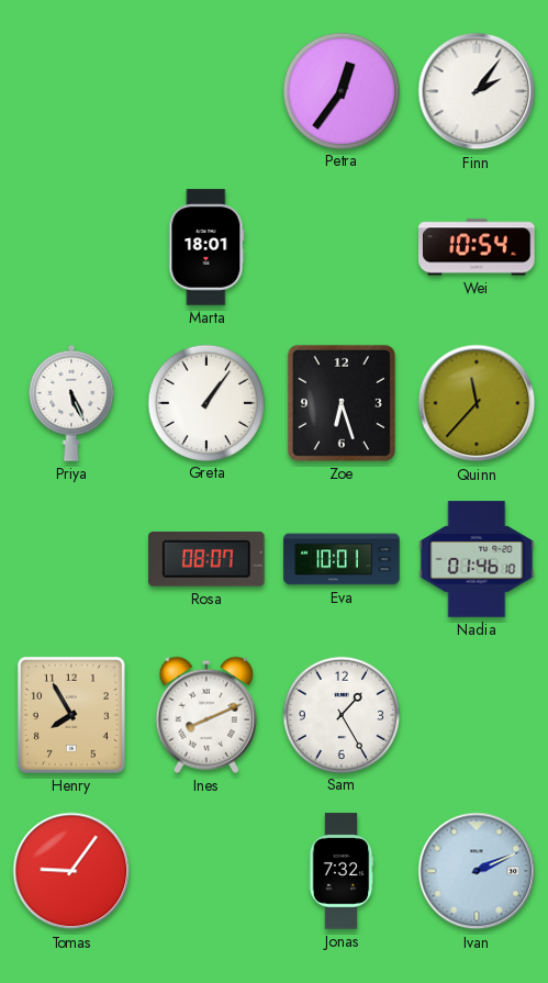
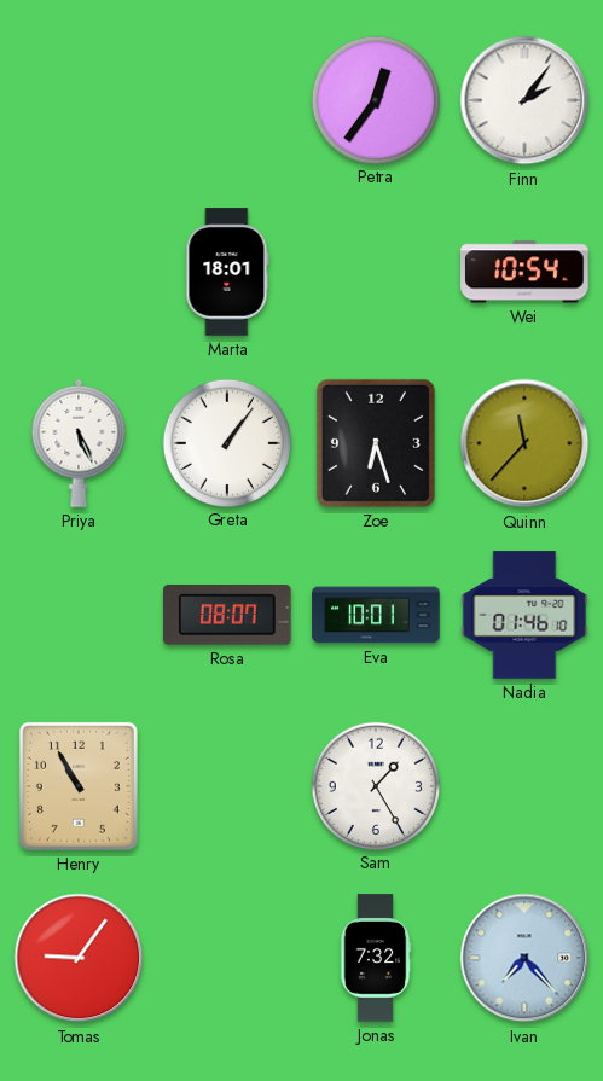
Henry: 7:55 -> 10:55 (79, 786)
Ines: 8:11 -> none (206, 715)
Ivan: 2:11 -> 7:23 (524, 958)
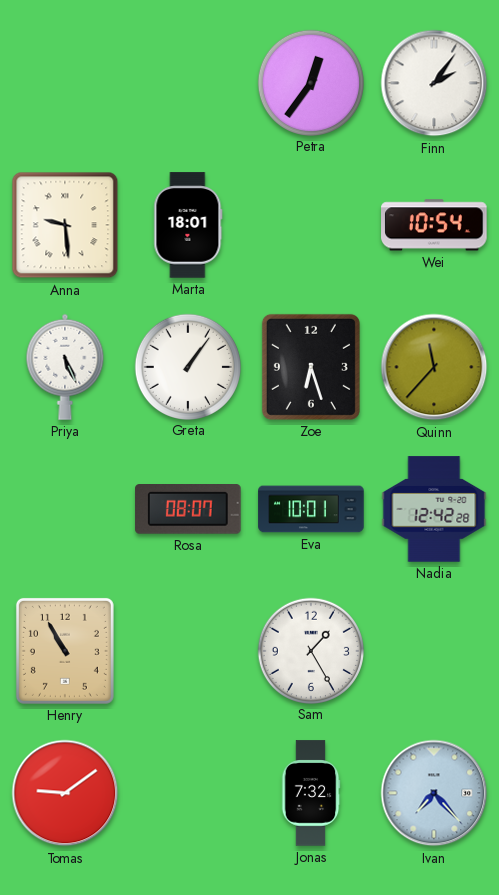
Anna: none -> 9:29 (65, 225)
Nadia: 01:46 -> 12:42 (434, 509)
Tomas: 9:06 -> 9:09 (65, 793)
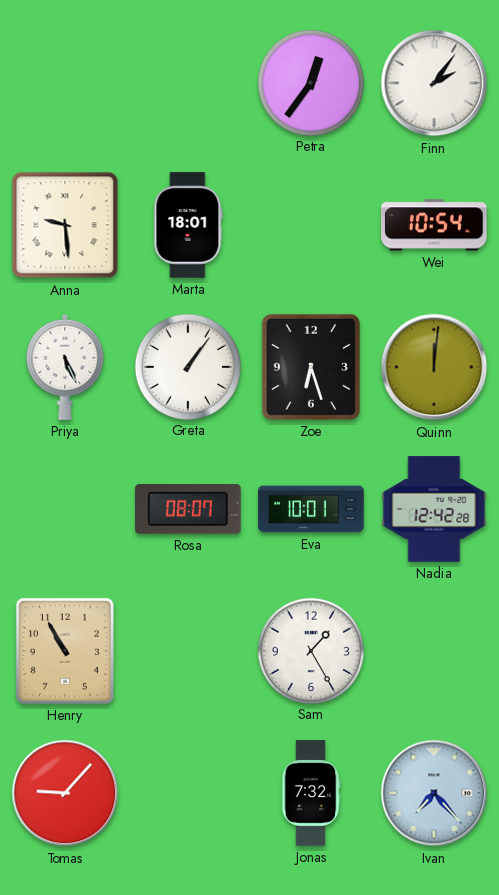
Quinn: 11:37 -> 12:01 (434, 367)
Tomas: 9:09 -> 9:07 (65, 793)
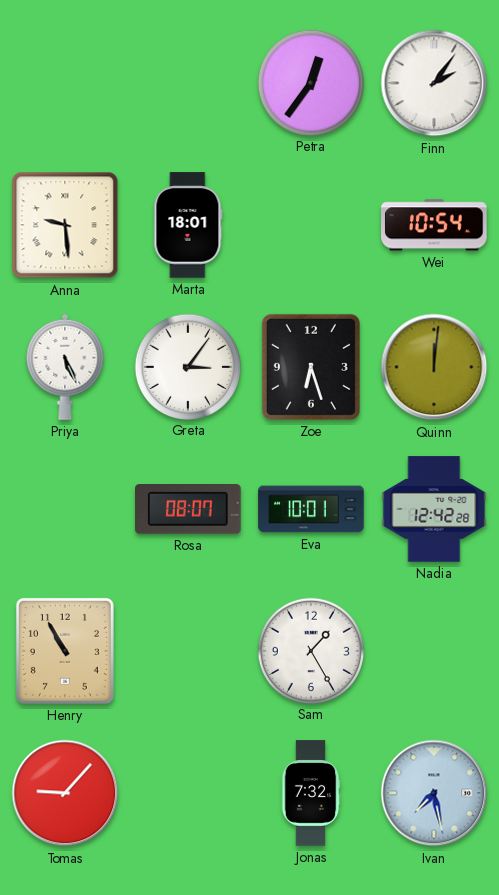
Greta: 1:06 -> 3:06 (187, 366)
Ivan: 7:23 -> 7:28 (434, 793)
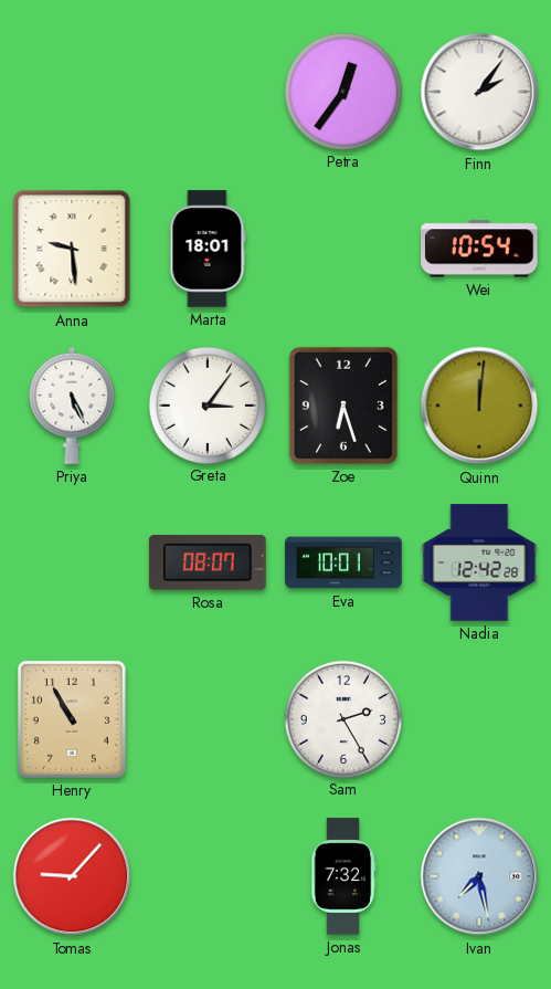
Sam: 1:25 -> 2:25 (342, 718)
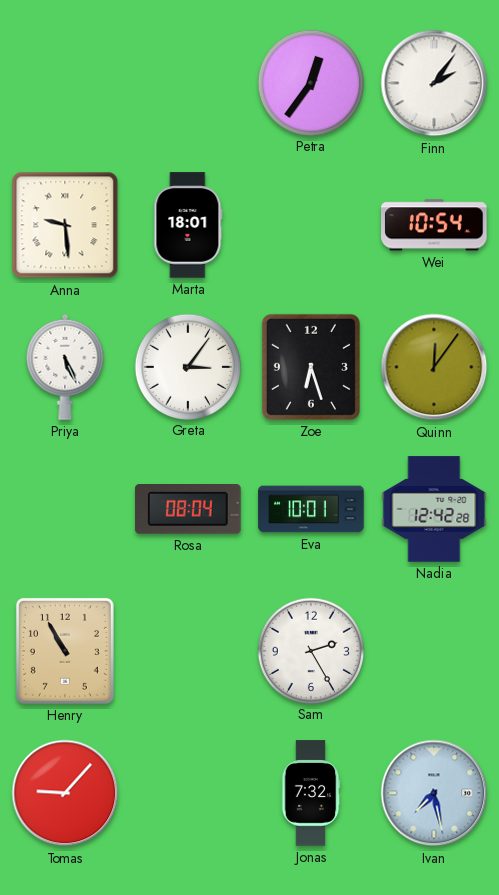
Quinn: 12:01 -> 12:06 (434, 367)
Rosa: 08:07 -> 08:04 (188, 510)
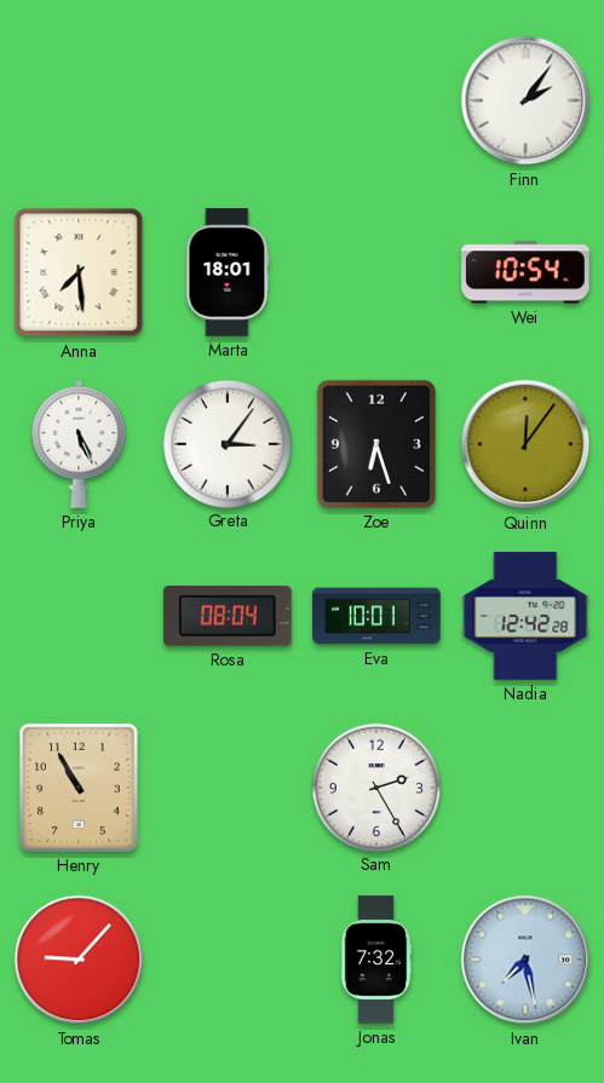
Petra: 12:36 -> none (310, 82)
Anna: 9:29 -> 7:29 (79, 272)
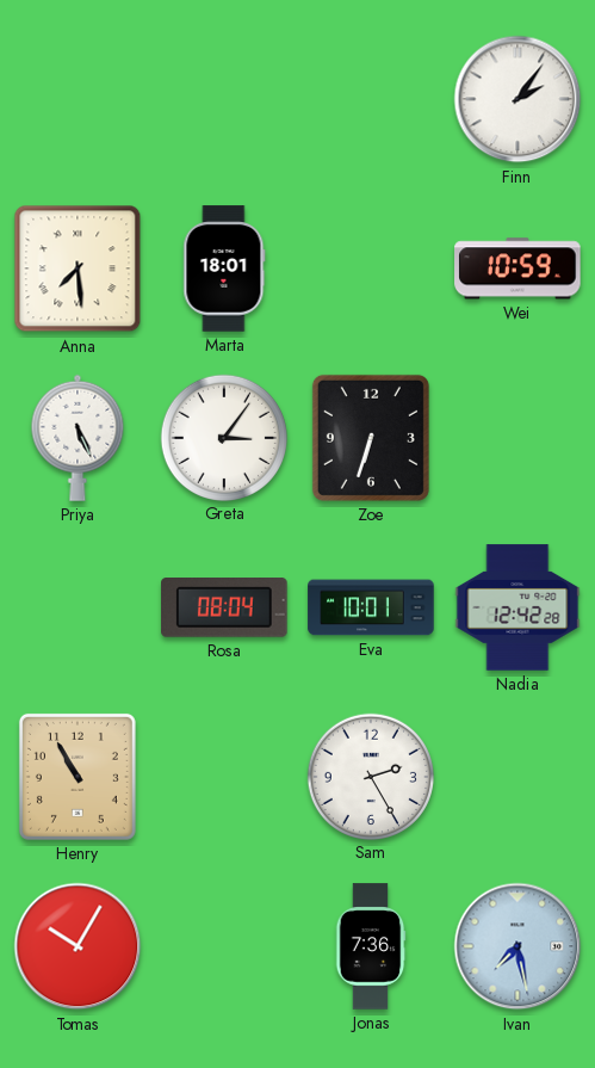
Wei: 10:54 -> 10:59 (517, 268)
Zoe: 6:27 -> 6:33 (371, 438)
Quinn: 12:06 -> none (525, 444)
Tomas: 9:07 -> 10:05 (78, 946)
Jonas: 7:32 -> 7:36 (371, 946)
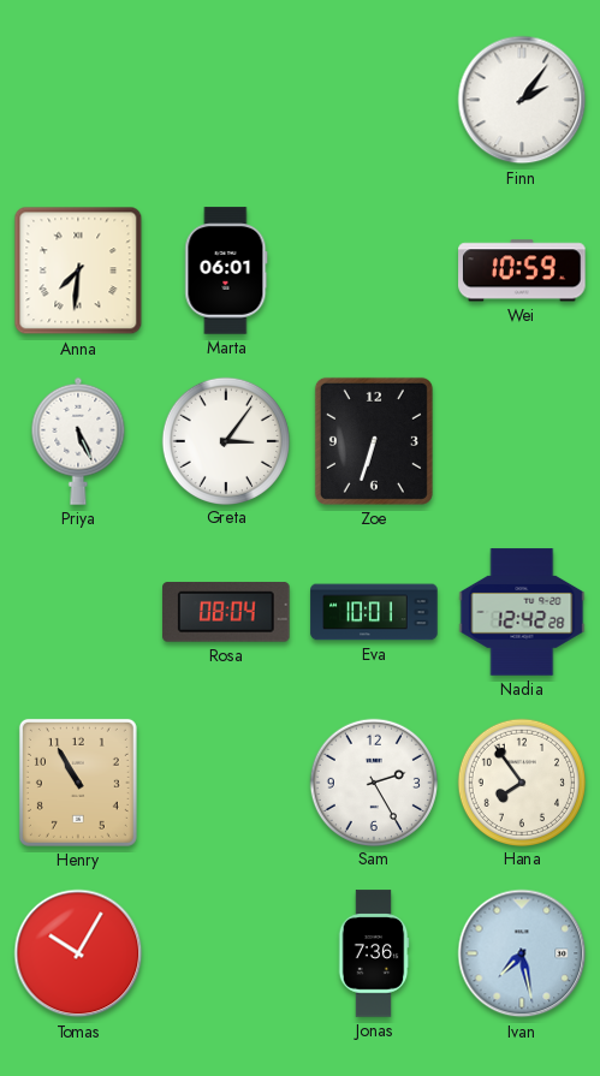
Anna: 7:29 -> 7:31 (78, 271)
Marta: 18:01 -> 06:01 (226, 271)
Hana: none -> 7:54 (521, 781)
